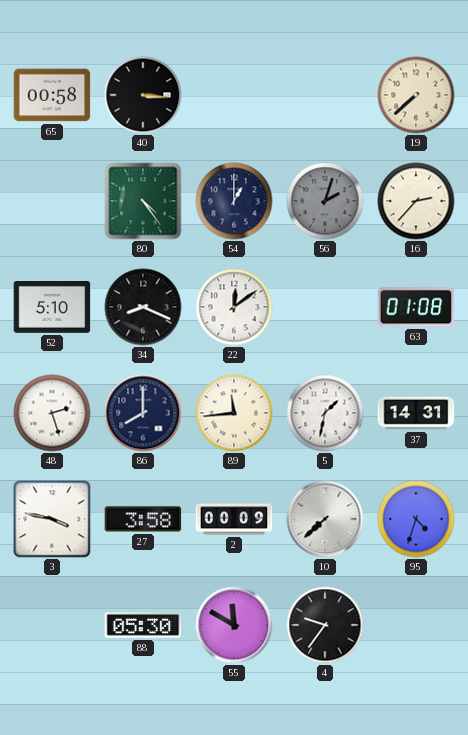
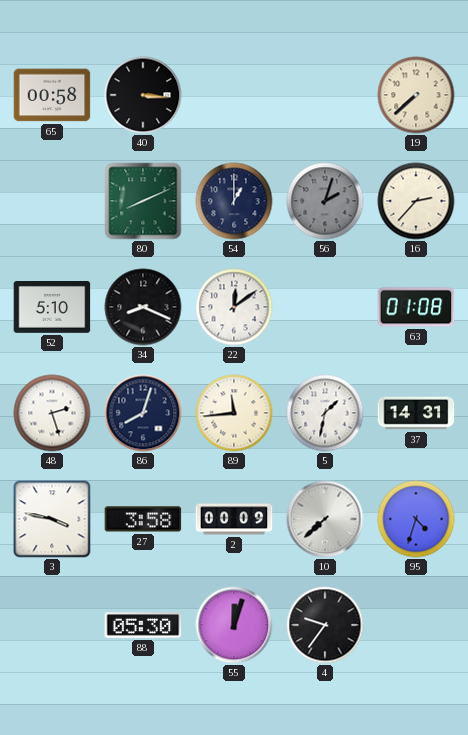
80: 4:24 -> 8:11 (143, 201)
86: 8:00 -> 8:03 (143, 413)
55: 11:50 -> 12:03 (234, 625)
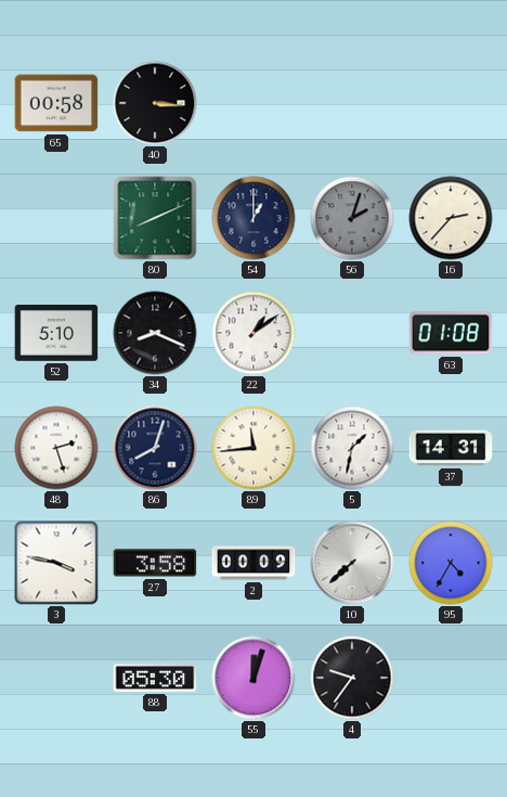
19: 7:38 -> none (416, 95)
22: 12:09 -> 1:09 (253, 333)
95: 4:33 -> 4:35 (451, 563)
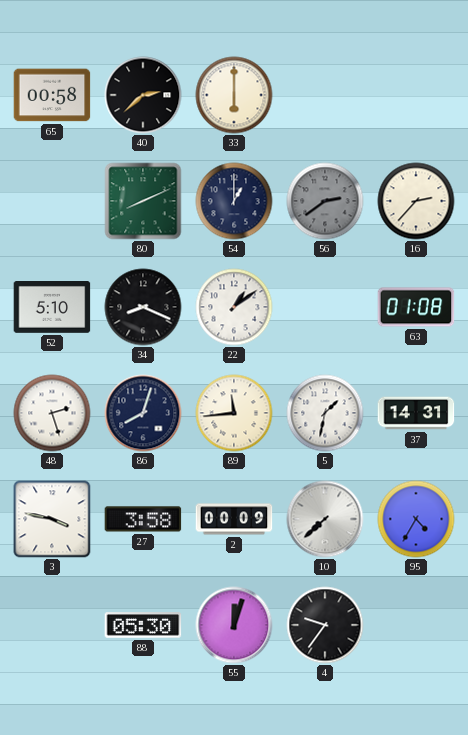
40: 3:16 -> 2:38 (143, 95)
33: none -> 6:00 (234, 95)
56: 2:03 -> 2:39 (325, 201)
